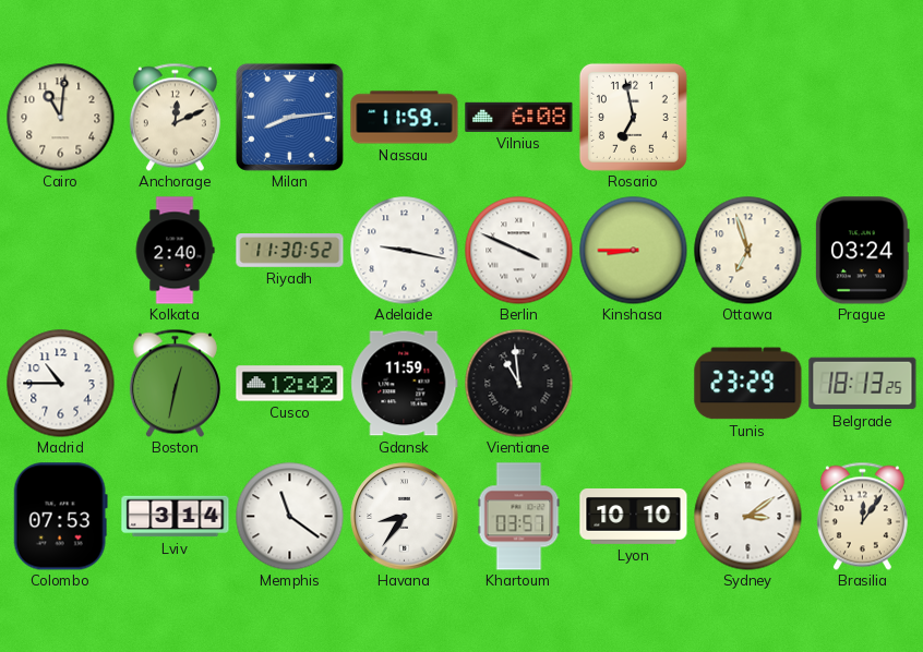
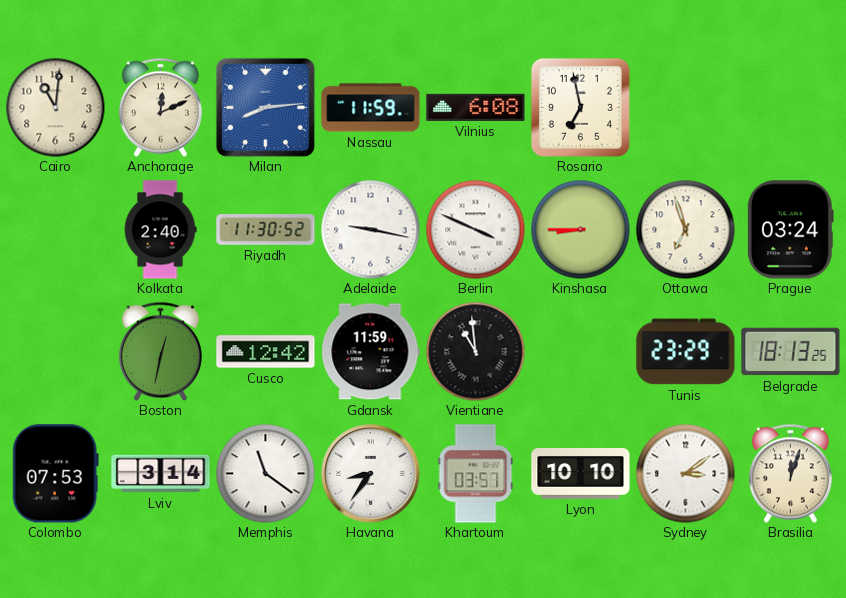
Madrid: 10:45 -> none (61, 384)
Brasilia: 12:06 -> 12:03 (790, 473)
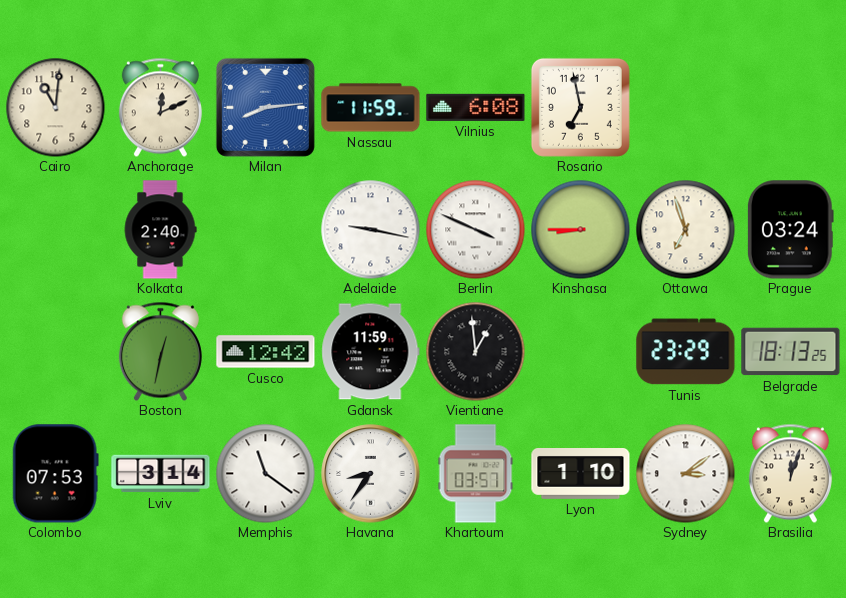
Riyadh: 11:30 -> none (266, 230)
Vientiane: 10:59 -> 12:59 (476, 352)
Lyon: 10:10 -> 1:10 (581, 474)
